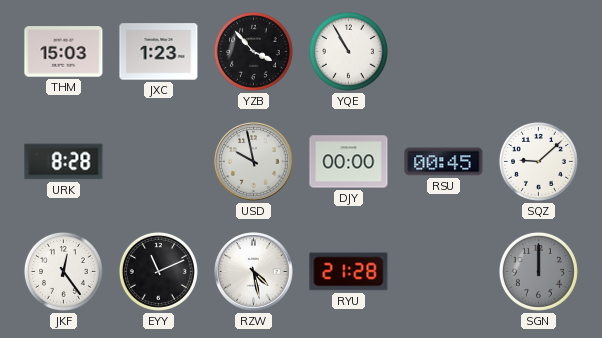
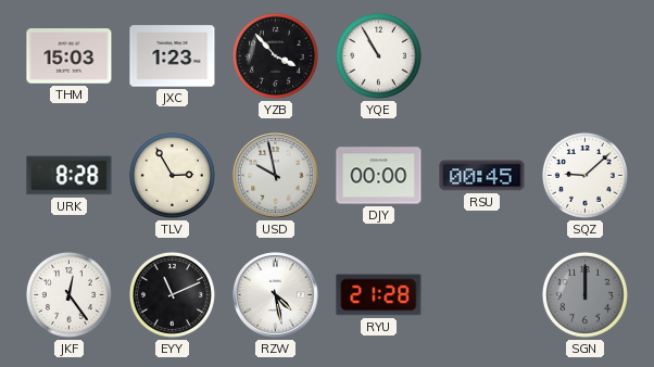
TLV: none -> 2:55 (172, 175)
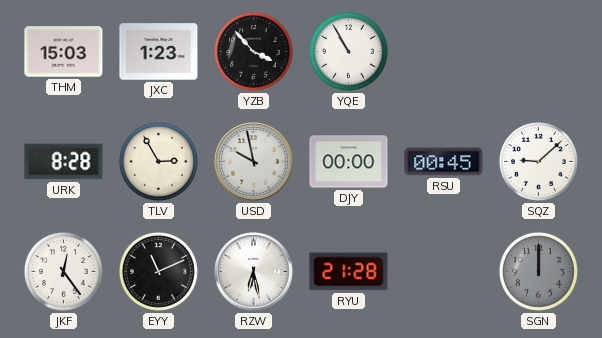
RZW: 4:28 -> 6:28 (254, 272)
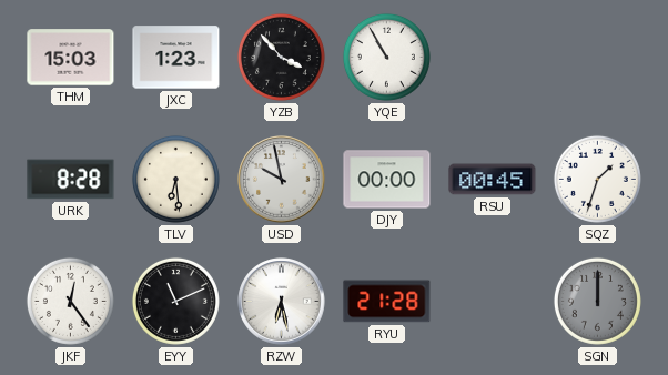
TLV: 2:55 -> 6:29 (175, 179)
SQZ: 9:08 -> 1:33 (597, 179)
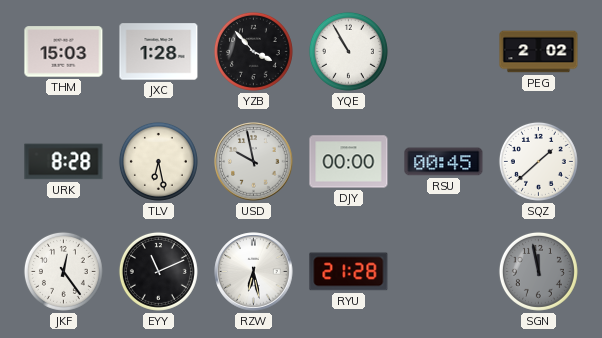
JXC: 1:23 -> 1:28 (159, 52)
PEG: none -> 2:02 (539, 52)
TLV: 6:29 -> 6:28 (158, 161)
SQZ: 1:33 -> 1:38 (538, 161)
SGN: 12:00 -> 11:58 (538, 271)
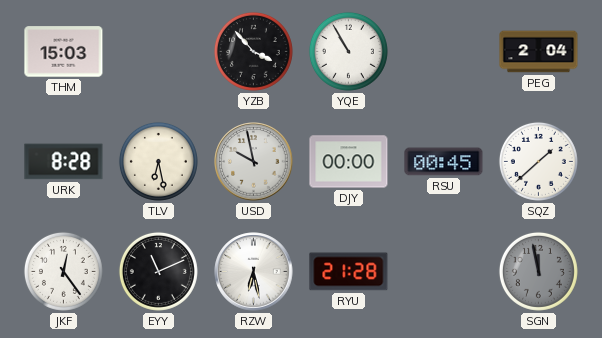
JXC: 1:28 -> none (159, 52)
PEG: 2:02 -> 2:04 (539, 52)
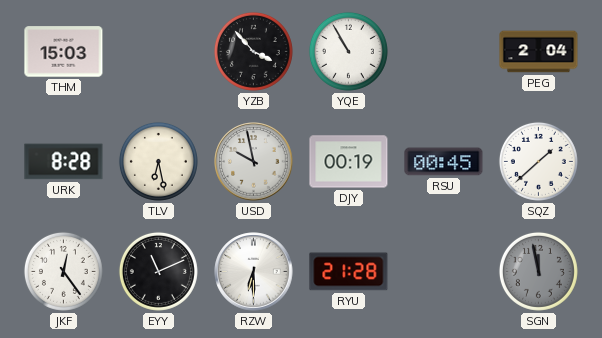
DJY: 00:00 -> 00:19 (349, 162)
RZW: 6:28 -> 6:30 (254, 272)
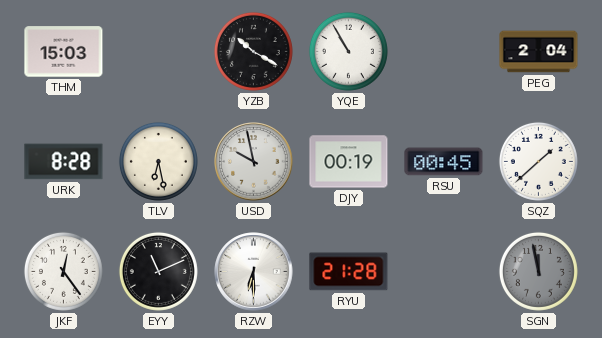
YZB: 3:53 -> 10:20 (253, 51)
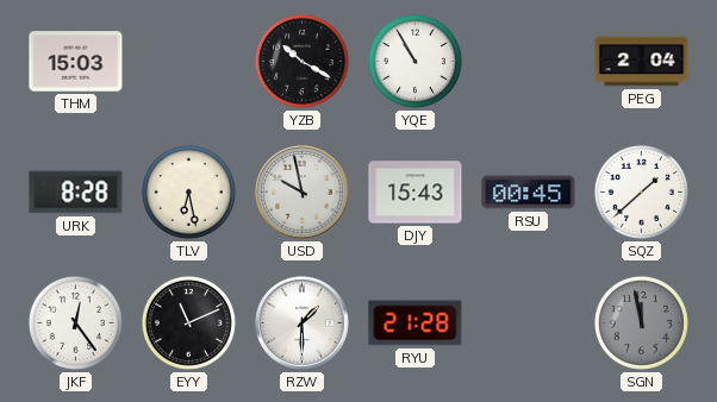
DJY: 00:19 -> 15:43 (416, 193)
RZW: 6:30 -> 1:30 (303, 324)
